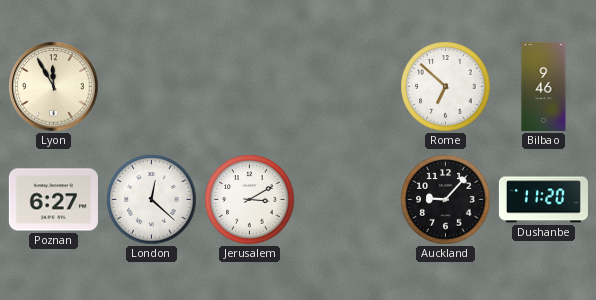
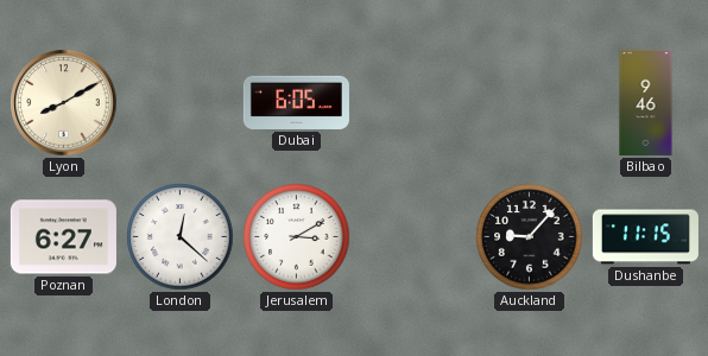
Lyon: 11:55 -> 8:10 (64, 103)
Dubai: none -> 6:05 (296, 102)
Rome: 6:52 -> none (446, 87)
Dushanbe: 11:20 -> 11:15 (645, 237)
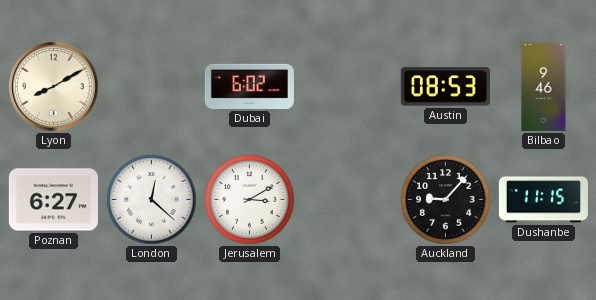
Dubai: 6:05 -> 6:02 (249, 86)
Austin: none -> 08:53 (445, 87)
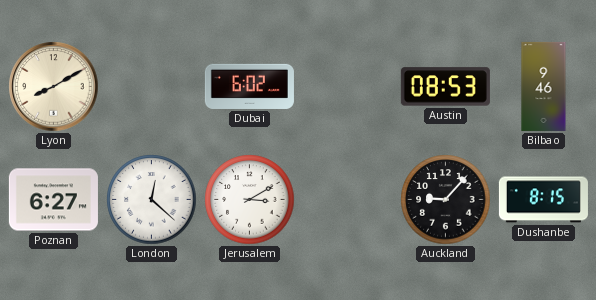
Dushanbe: 11:15 -> 8:15 (543, 200)
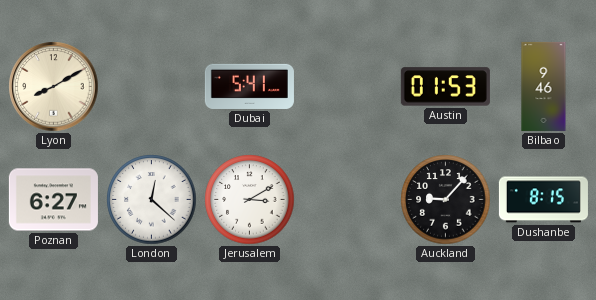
Dubai: 6:02 -> 5:41 (249, 86)
Austin: 08:53 -> 01:53 (445, 87)
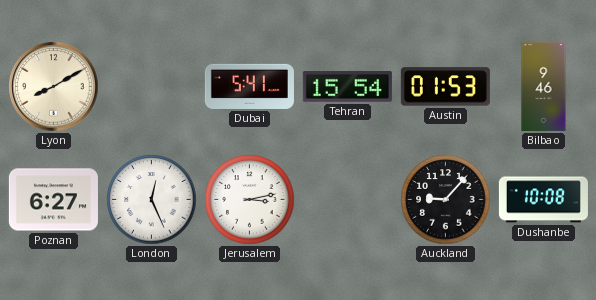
Tehran: none -> 15:54 (347, 87)
London: 12:22 -> 12:26 (152, 200)
Jerusalem: 3:10 -> 3:13 (250, 200)
Dushanbe: 8:15 -> 10:08 (543, 200)
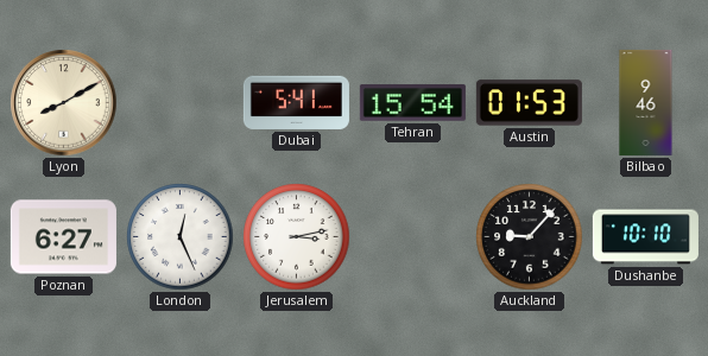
Dushanbe: 10:08 -> 10:10 (645, 237)
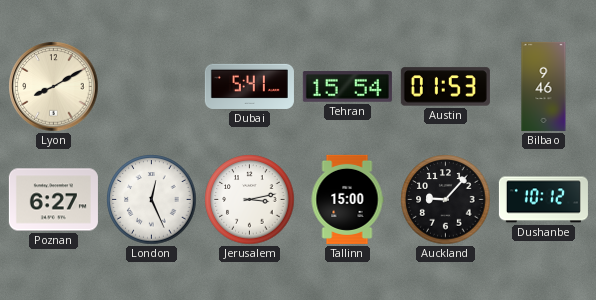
Tallinn: none -> 15:00 (347, 199)
Dushanbe: 10:10 -> 10:12 (543, 200)
